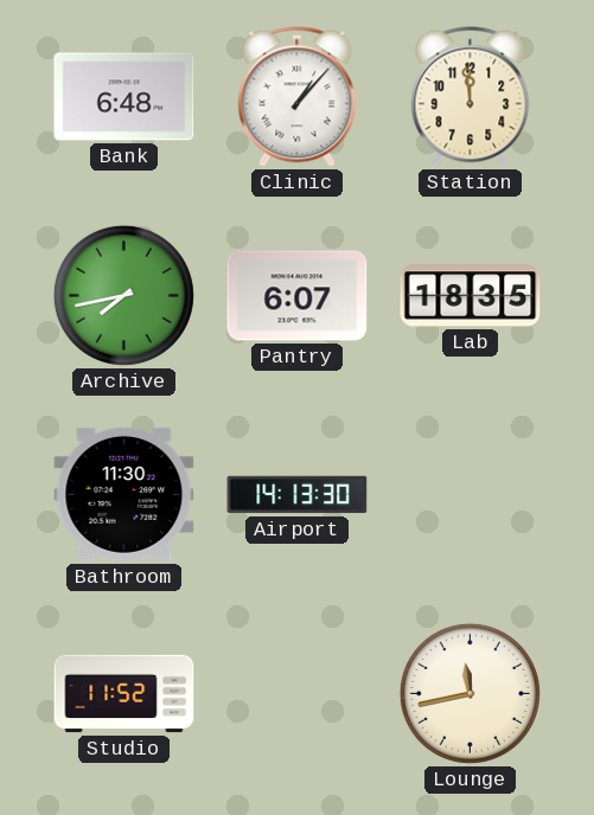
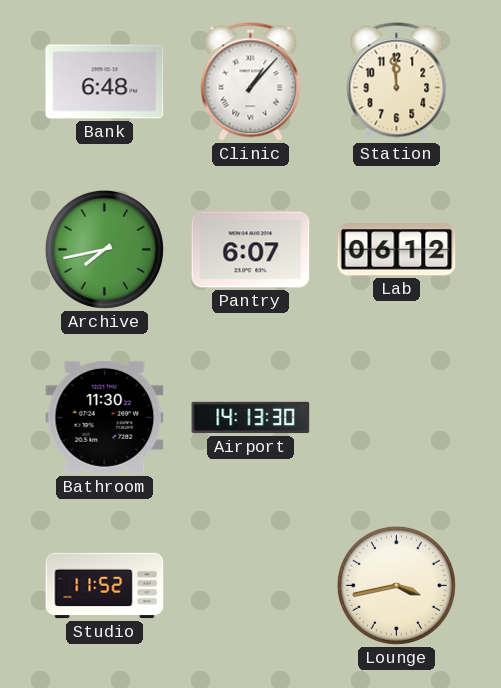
Lab: 18:35 -> 06:12 (397, 250)
Lounge: 11:43 -> 3:43 (396, 585)
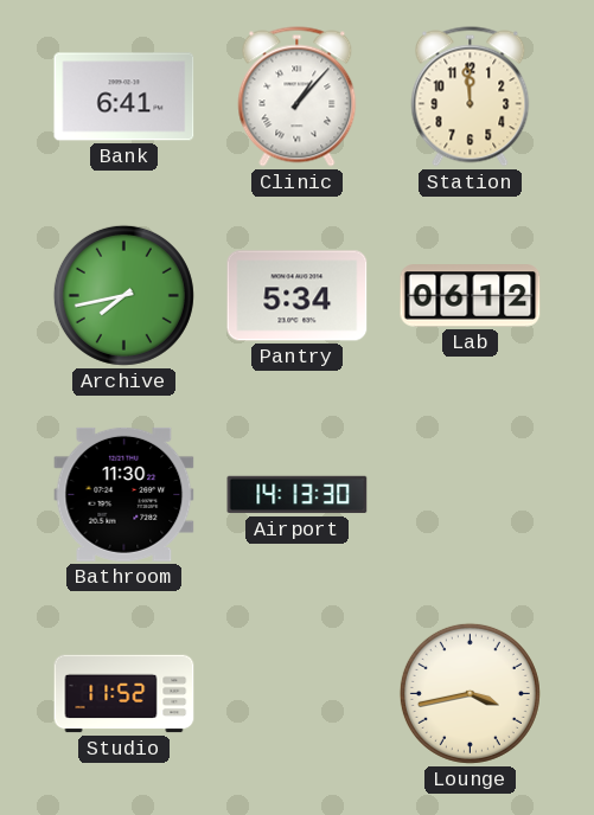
Bank: 6:48 -> 6:41 (124, 97)
Pantry: 6:07 -> 5:34 (298, 296)
